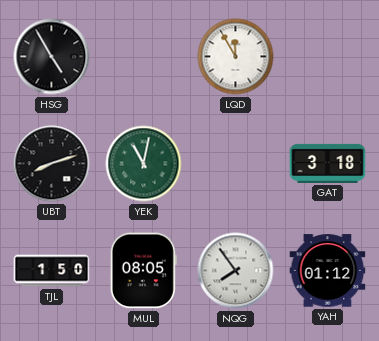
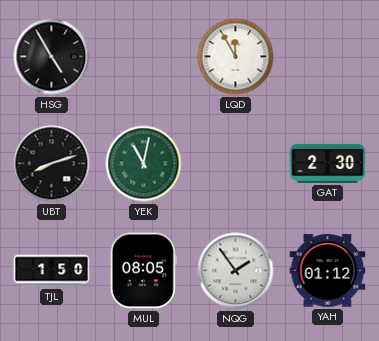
GAT: 3:18 -> 2:30 (328, 163)
NQG: 7:54 -> 1:54 (236, 271)
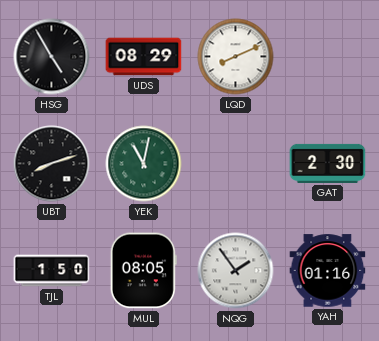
UDS: none -> 08:29 (144, 57)
LQD: 11:55 -> 8:11 (236, 57)
YAH: 01:12 -> 01:16 (328, 271)
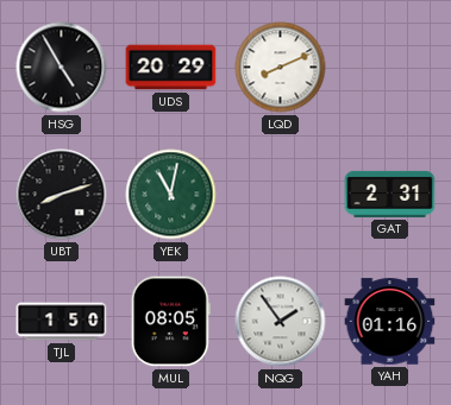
UDS: 08:29 -> 20:29 (171, 68)
GAT: 2:30 -> 2:31 (390, 194)
